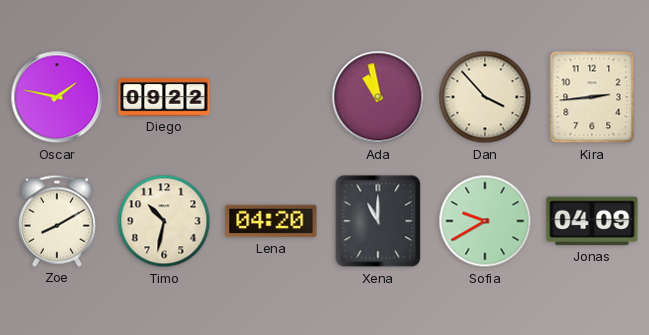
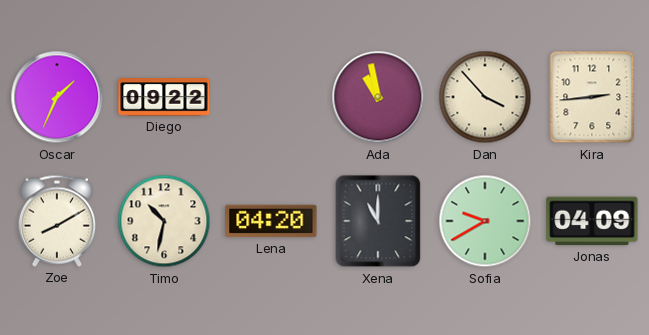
Oscar: 1:47 -> 1:34 (57, 97)
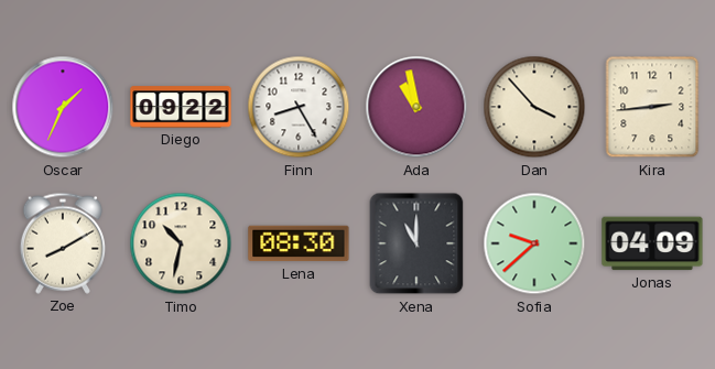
Finn: none -> 8:25 (299, 107)
Lena: 04:20 -> 08:30 (299, 243)
Sofia: 9:40 -> 9:38 (534, 243)
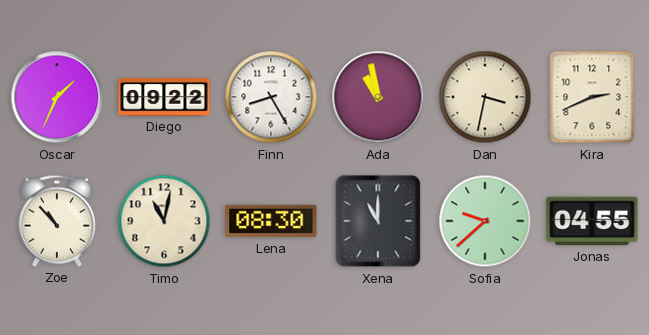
Dan: 3:53 -> 3:32 (485, 97)
Kira: 2:44 -> 2:41 (592, 97)
Zoe: 8:10 -> 10:53 (57, 221)
Timo: 10:32 -> 11:02 (164, 221)
Jonas: 04:09 -> 04:55 (592, 221)
